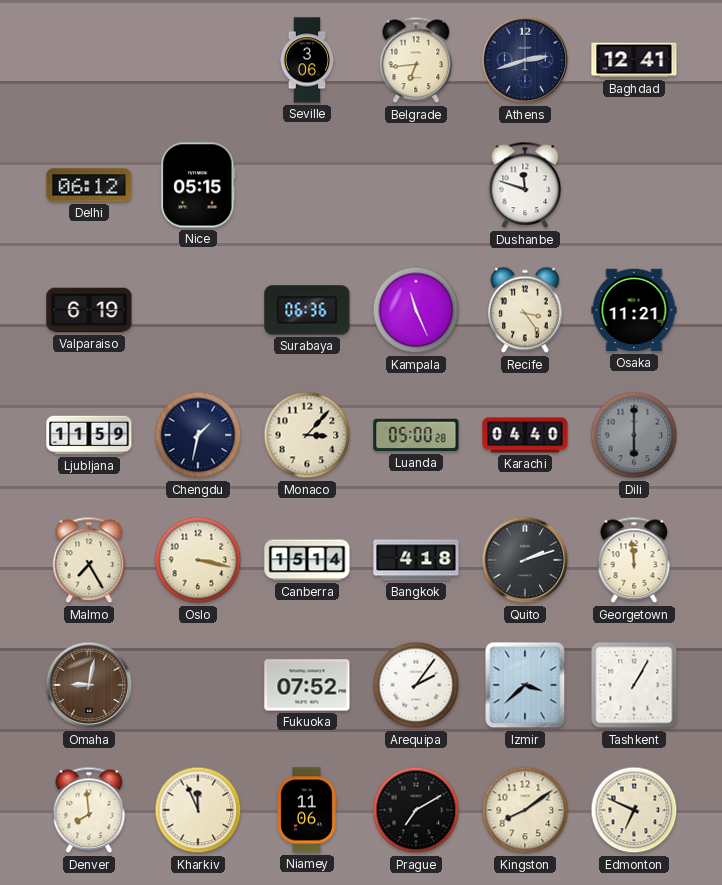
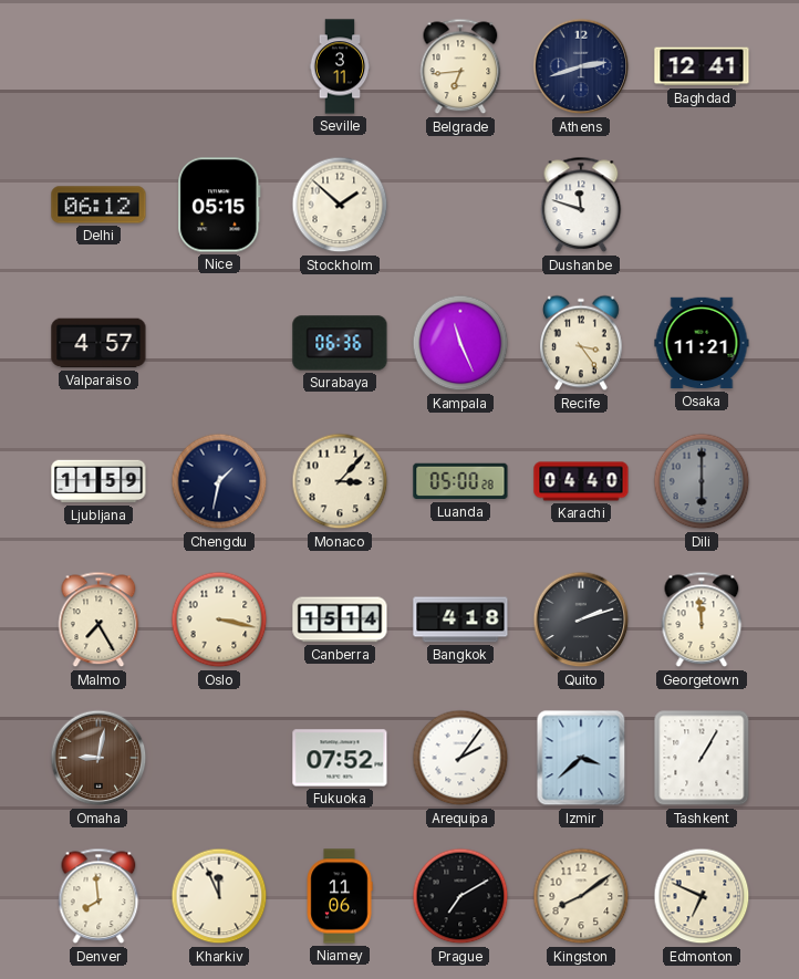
Seville: 3:06 -> 3:11 (340, 66)
Stockholm: none -> 1:52 (340, 205)
Valparaiso: 6:19 -> 4:57 (98, 343)
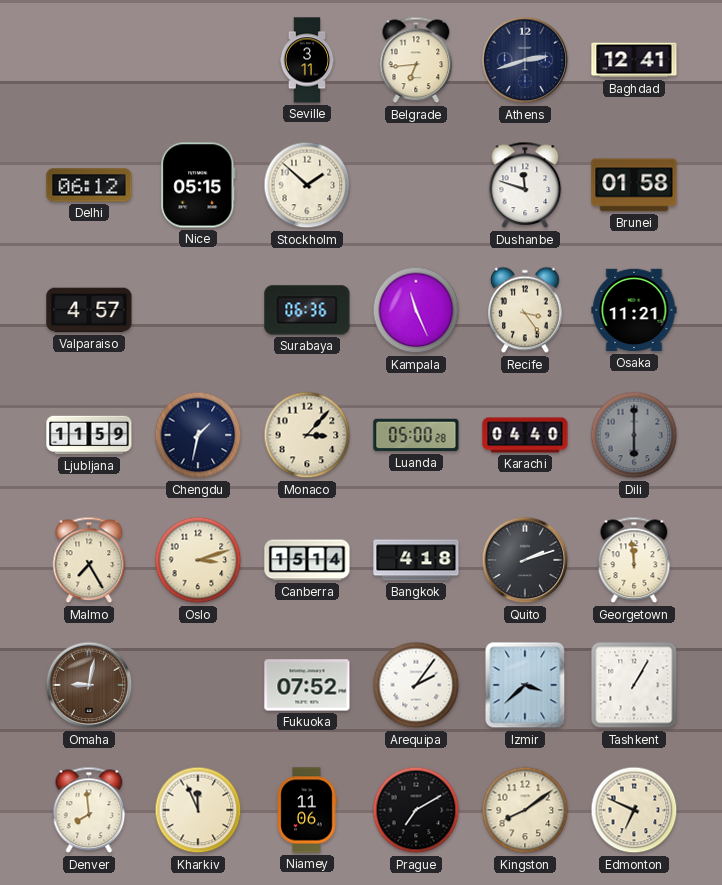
Brunei: none -> 01:58 (634, 185)
Oslo: 3:17 -> 3:12 (198, 560)
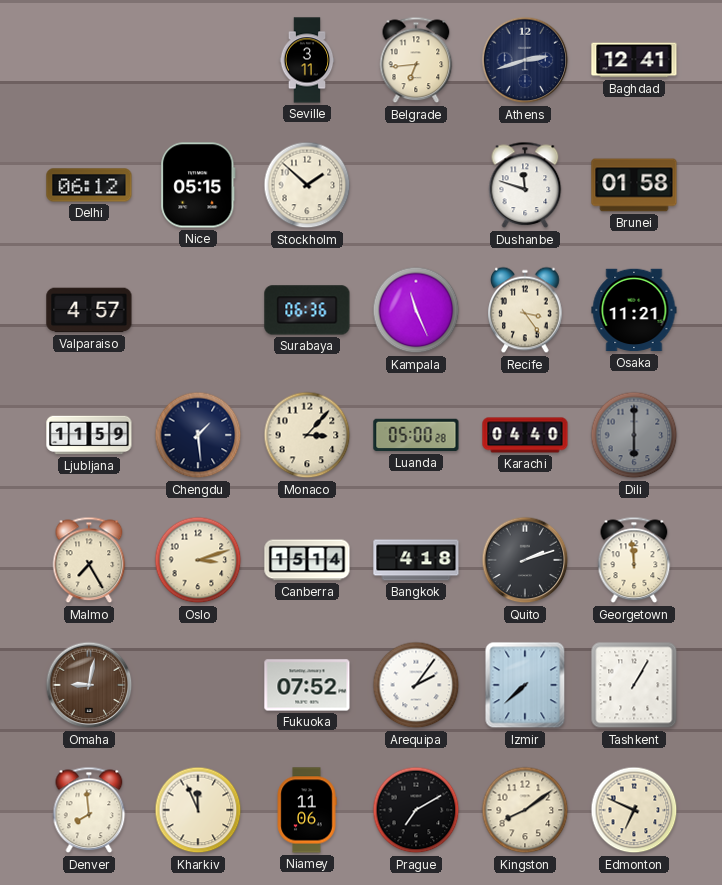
Chengdu: 1:32 -> 1:29 (198, 435)
Izmir: 3:38 -> 7:38 (525, 685)
